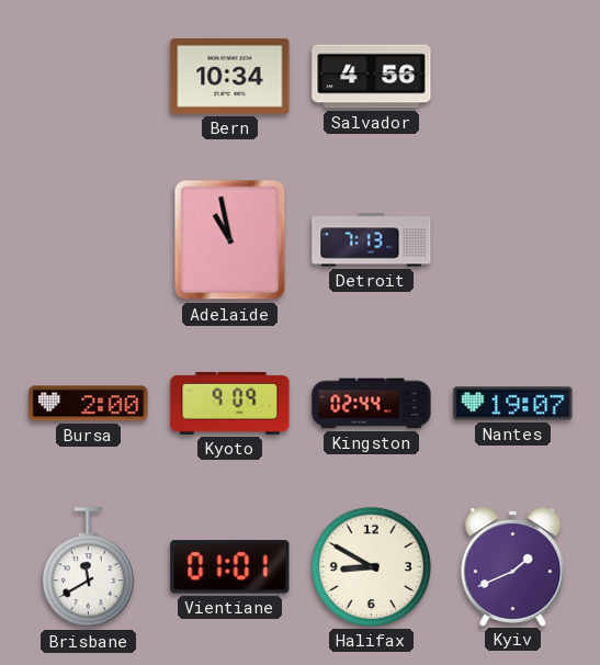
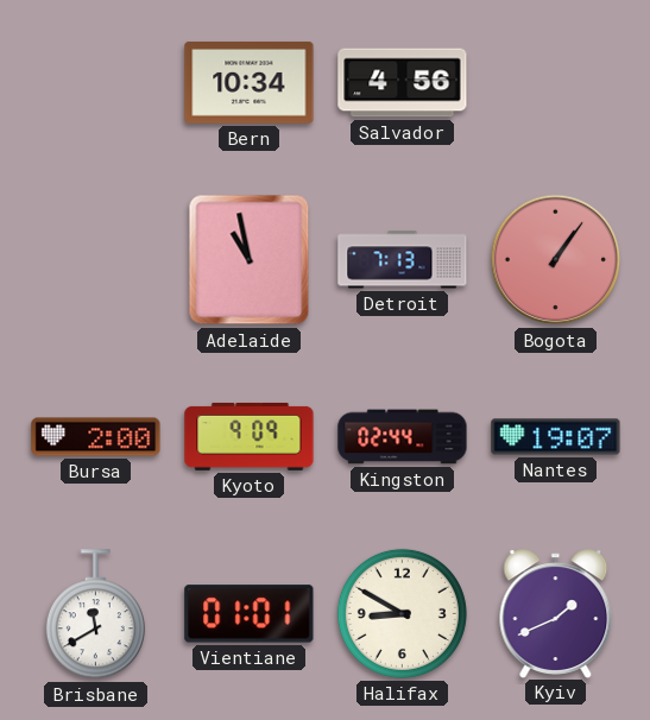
Bogota: none -> 1:06 (556, 260)
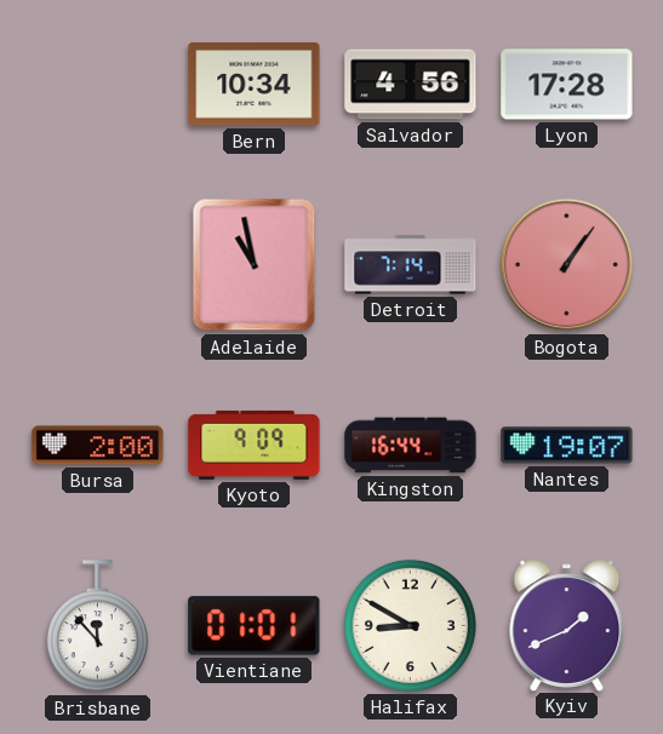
Lyon: none -> 17:28 (567, 85)
Detroit: 7:13 -> 7:14 (411, 265)
Kingston: 02:44 -> 16:44 (411, 446)
Brisbane: 11:40 -> 11:53 (97, 626)
